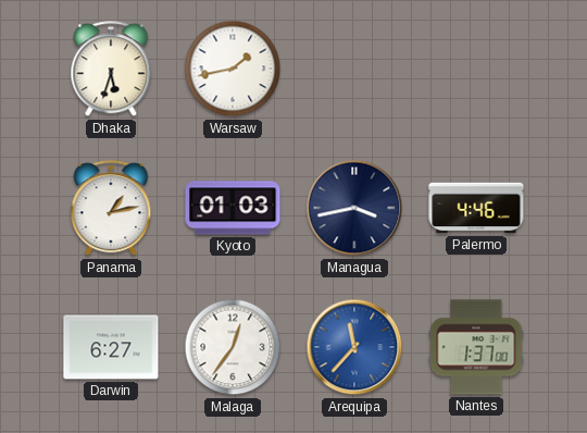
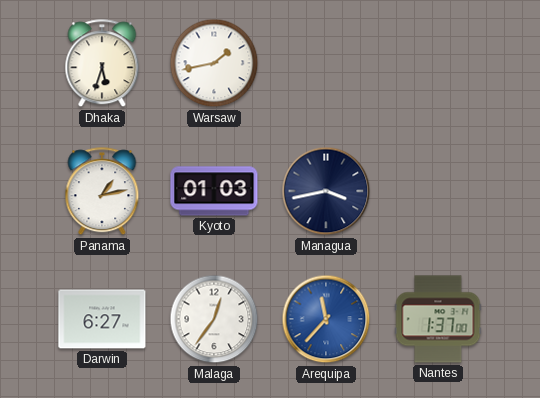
Palermo: 4:46 -> none (476, 208)
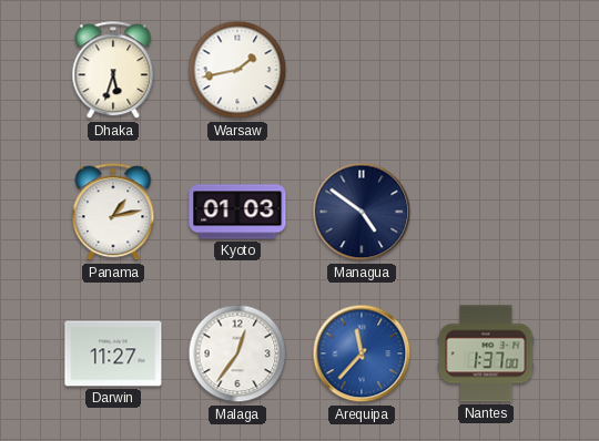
Managua: 3:43 -> 4:51 (362, 212)
Darwin: 6:27 -> 11:27 (113, 353)
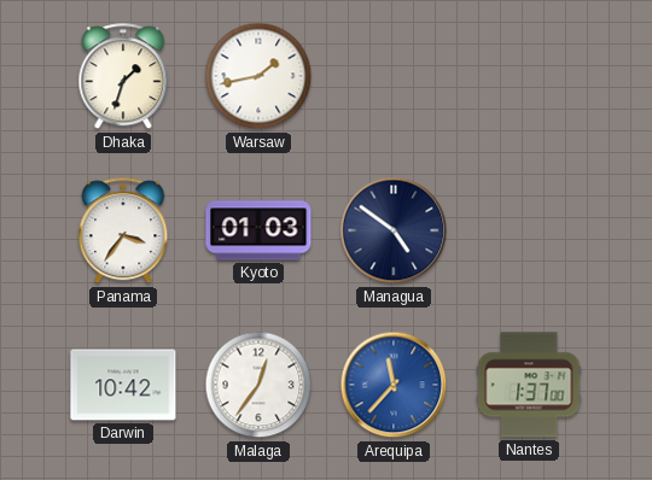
Dhaka: 5:33 -> 1:33 (123, 77)
Panama: 1:13 -> 3:36 (123, 232)
Darwin: 11:27 -> 10:42 (123, 385)
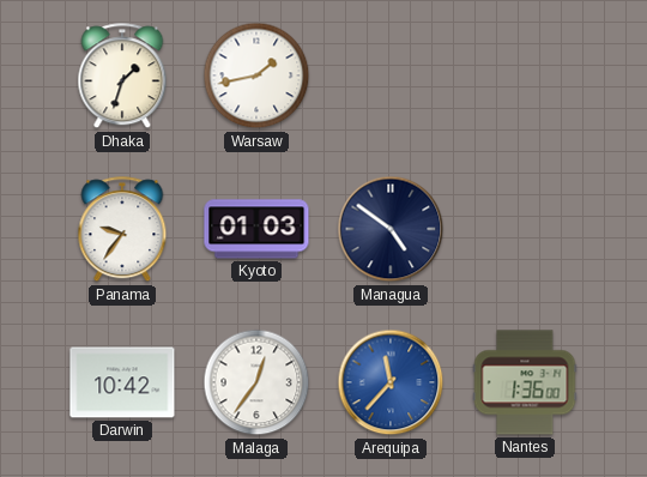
Panama: 3:36 -> 9:36 (122, 230)
Nantes: 1:37 -> 1:36 (525, 382)
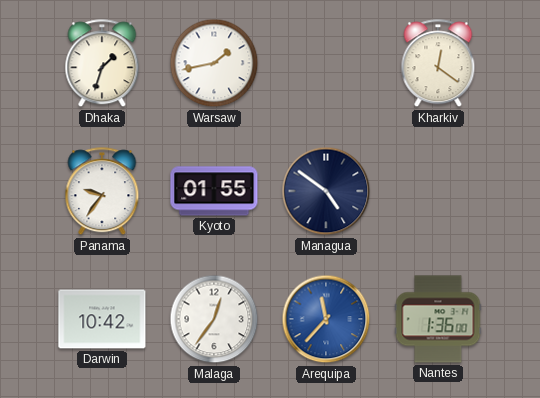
Kharkiv: none -> 12:21 (438, 64)
Kyoto: 01:03 -> 01:55 (214, 191)
